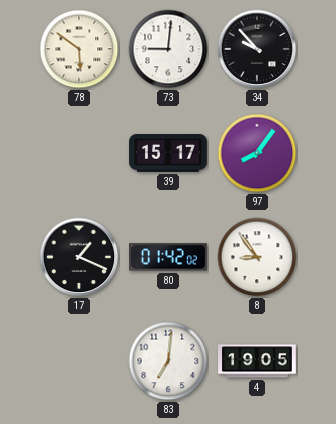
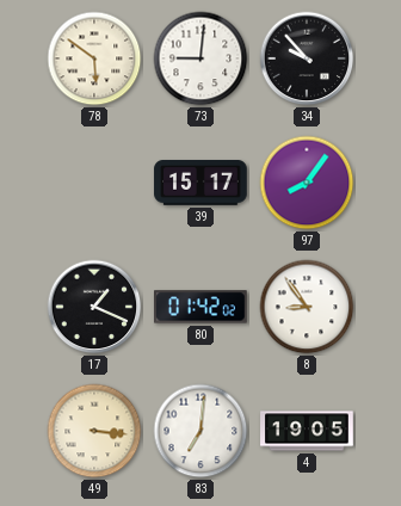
49: none -> 3:16 (94, 431)
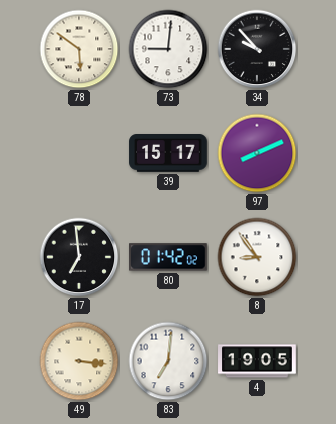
97: 8:06 -> 8:11 (257, 153)
17: 1:19 -> 6:59 (79, 257)
